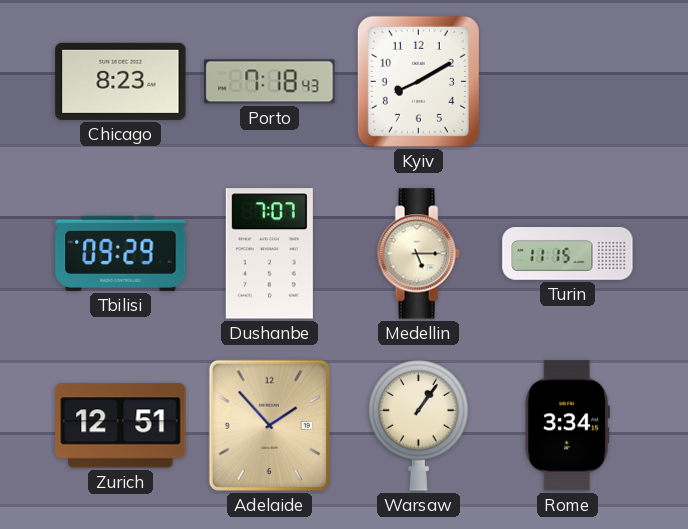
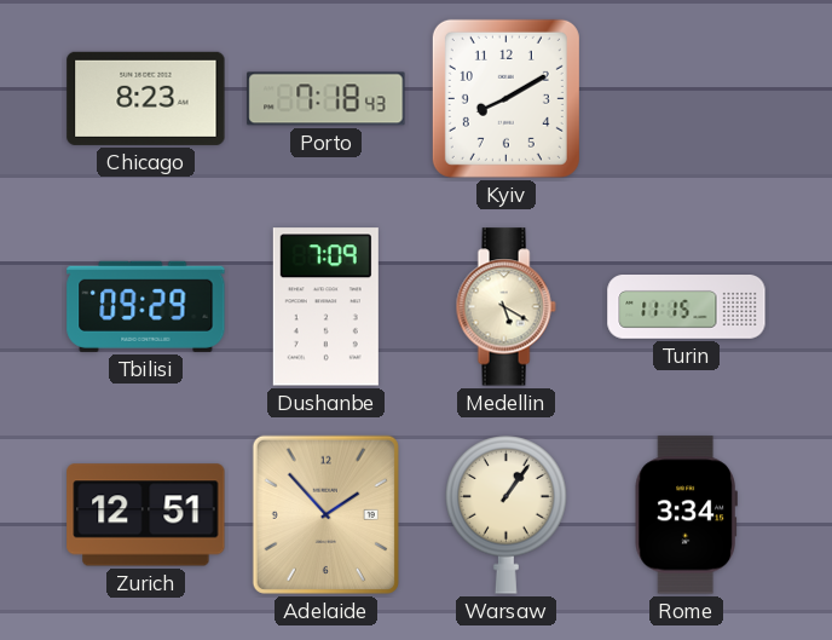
Dushanbe: 7:07 -> 7:09 (325, 307)
Medellin: 5:15 -> 5:20 (505, 307)
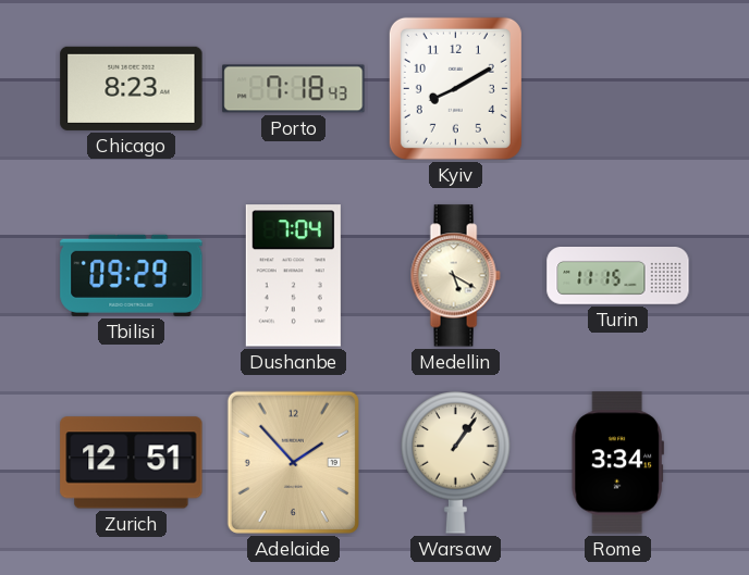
Dushanbe: 7:09 -> 7:04 (293, 276)
